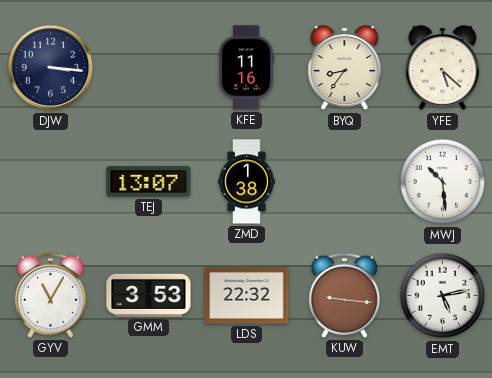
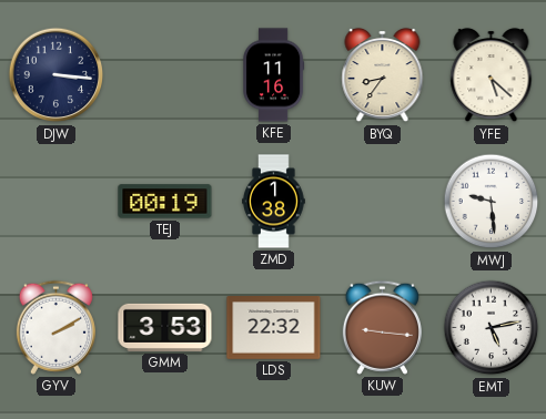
TEJ: 13:07 -> 00:19 (165, 202)
MWJ: 10:29 -> 9:29 (492, 202)
GYV: 11:05 -> 2:10 (55, 327)
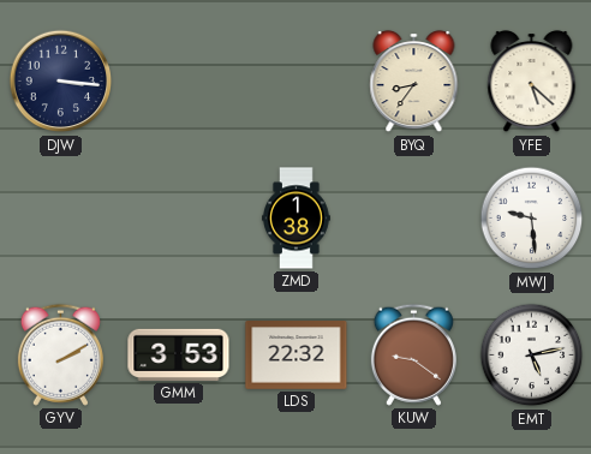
KFE: 11:16 -> none (273, 75)
TEJ: 00:19 -> none (165, 202)
KUW: 9:16 -> 9:21 (413, 354)
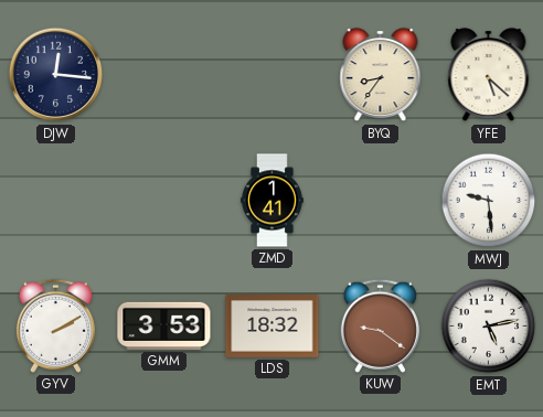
DJW: 3:16 -> 12:16 (56, 75)
ZMD: 1:38 -> 1:41 (273, 201)
LDS: 22:32 -> 18:32 (273, 327)
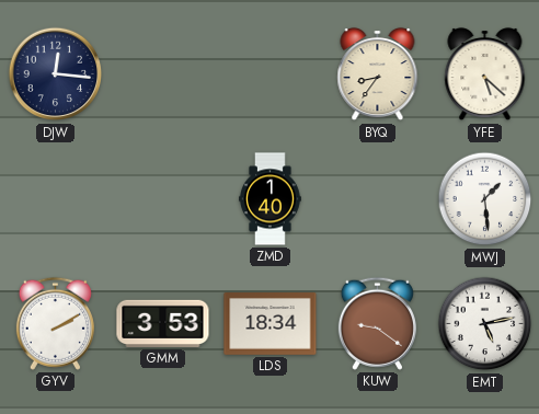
ZMD: 1:41 -> 1:40 (271, 199)
MWJ: 9:29 -> 1:29 (485, 199)
LDS: 18:32 -> 18:34 (271, 324)
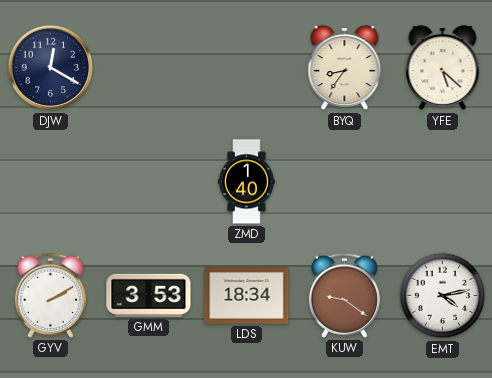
DJW: 12:16 -> 12:20 (51, 68)
MWJ: 1:29 -> none (485, 199)
EMT: 5:13 -> 4:13 (443, 296)
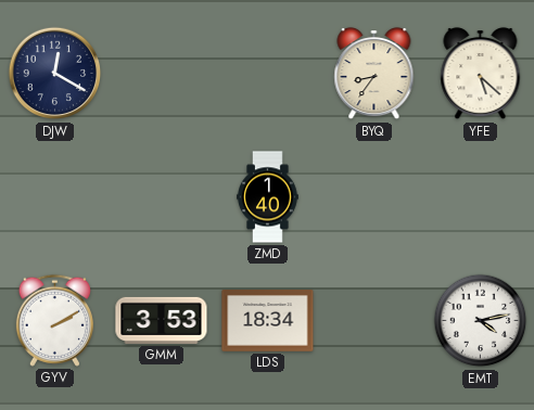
KUW: 9:21 -> none (344, 295)
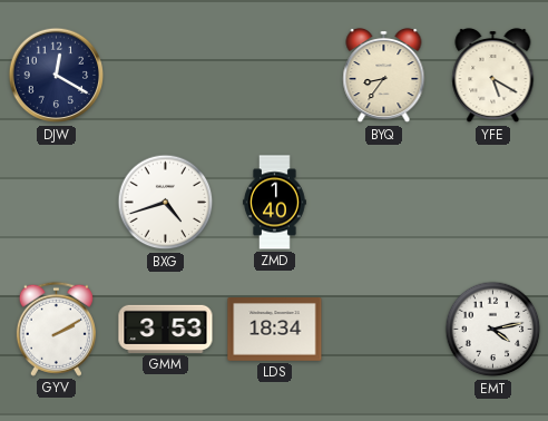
YFE: 5:22 -> 5:20 (493, 76)
BXG: none -> 4:42 (166, 203)
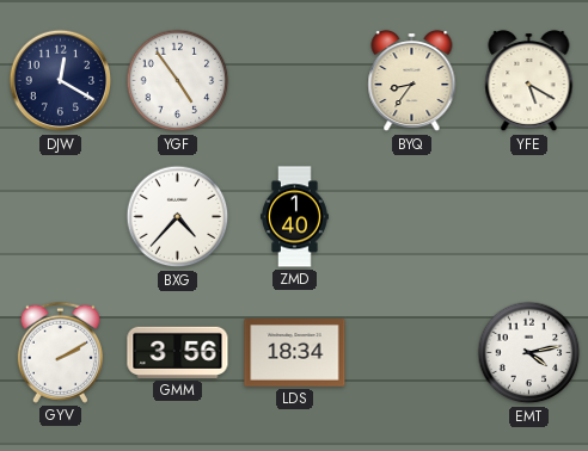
YGF: none -> 4:54 (178, 81)
BXG: 4:42 -> 4:37 (178, 217)
GMM: 3:53 -> 3:56 (178, 352)
